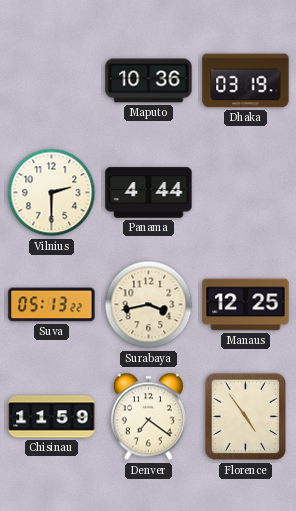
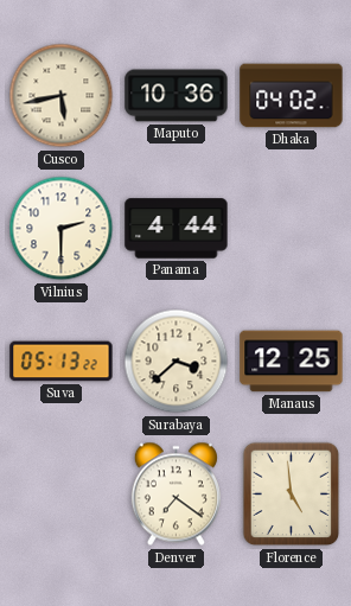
Cusco: none -> 5:43 (62, 96)
Dhaka: 03:19 -> 04:02 (292, 96)
Surabaya: 3:43 -> 3:38 (177, 362)
Chisinau: 11:59 -> none (52, 417)
Florence: 4:54 -> 4:59 (292, 495)
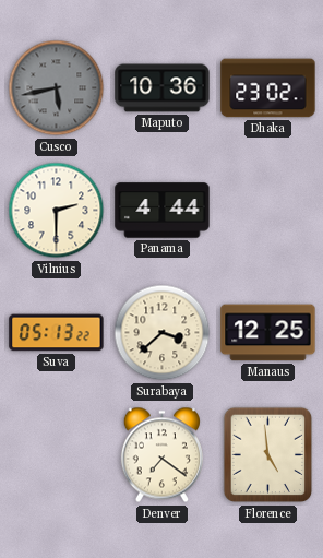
Cusco dial: cream -> grey (57, 88)
Dhaka: 04:02 -> 23:02 (268, 88)
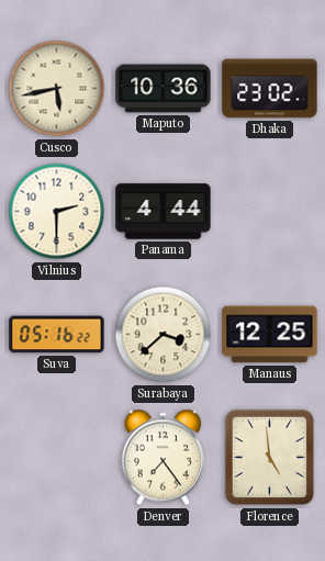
Cusco dial: grey -> cream (57, 89)
Suva: 05:13 -> 05:16 (57, 335)
Denver: 7:21 -> 7:24 (162, 458)
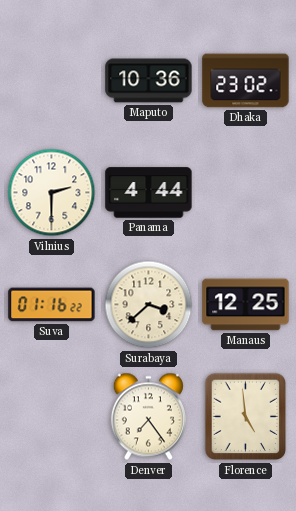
Cusco: 5:43 -> none (57, 89)
Suva: 05:16 -> 01:16 (52, 305)
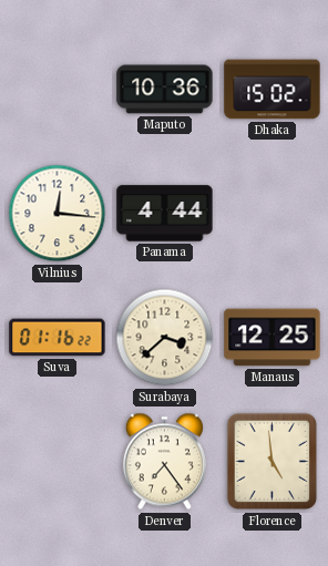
Dhaka: 23:02 -> 15:02 (273, 90)
Vilnius: 2:30 -> 12:16 (58, 214)
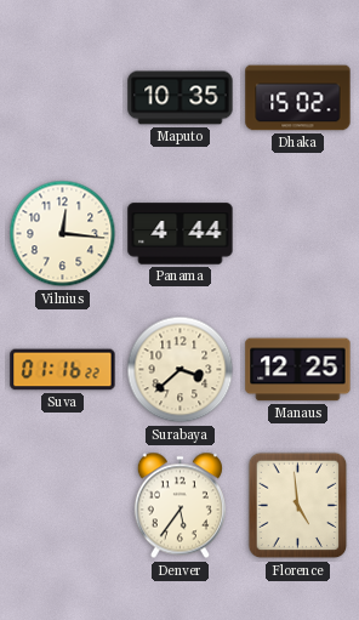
Maputo: 10:36 -> 10:35 (181, 98)
Denver: 7:24 -> 5:36 (180, 506)
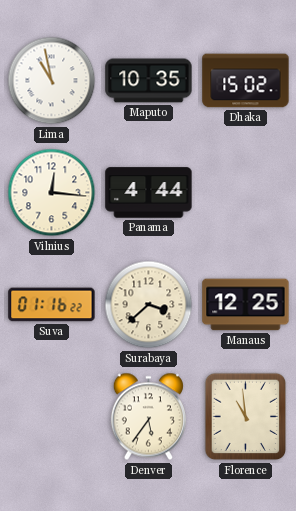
Lima: none -> 10:58 (52, 81)
Florence: 4:59 -> 10:59 (246, 417)
